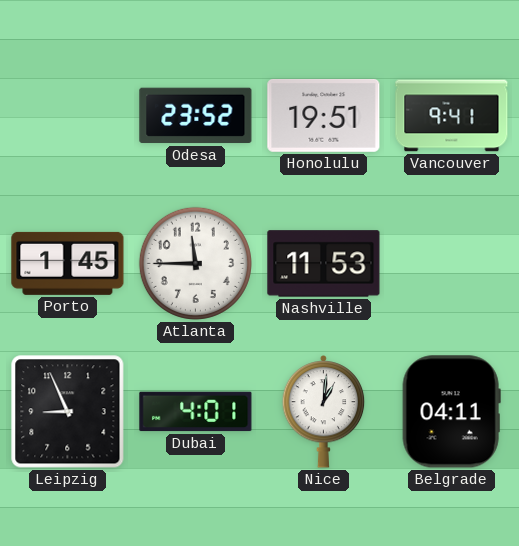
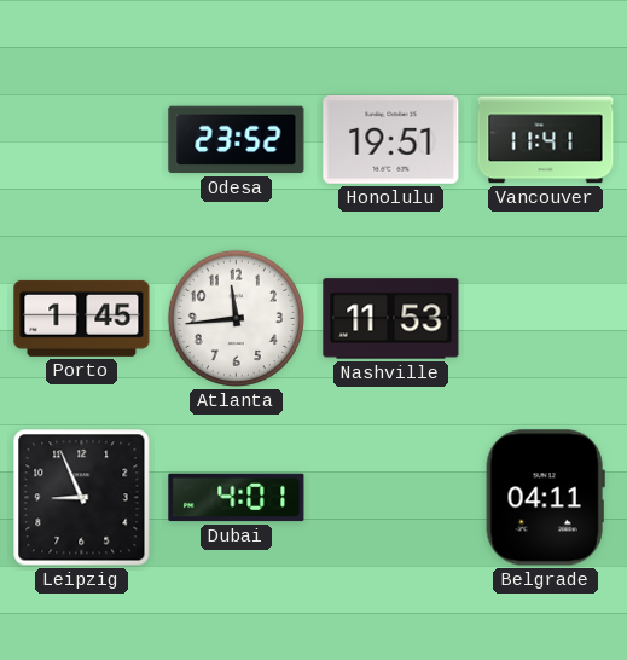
Vancouver: 9:41 -> 11:41 (546, 140)
Atlanta: 11:45 -> 11:44 (236, 318)
Nice: 1:01 -> none (324, 411)
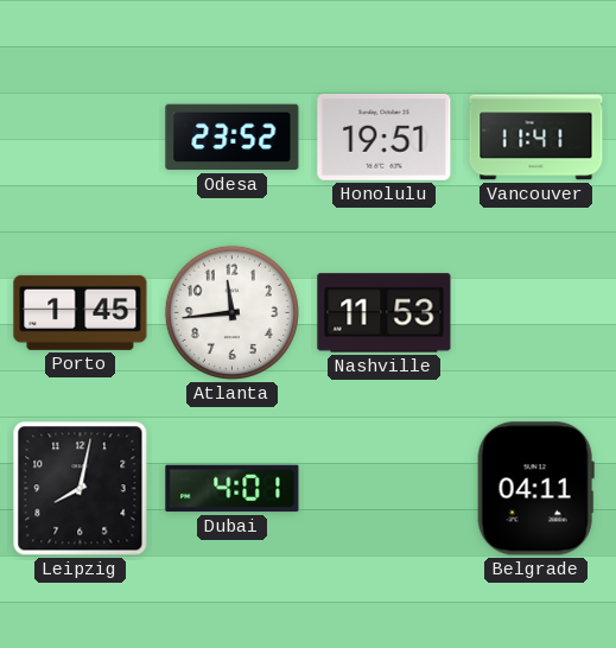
Leipzig: 8:56 -> 8:02 (81, 489)
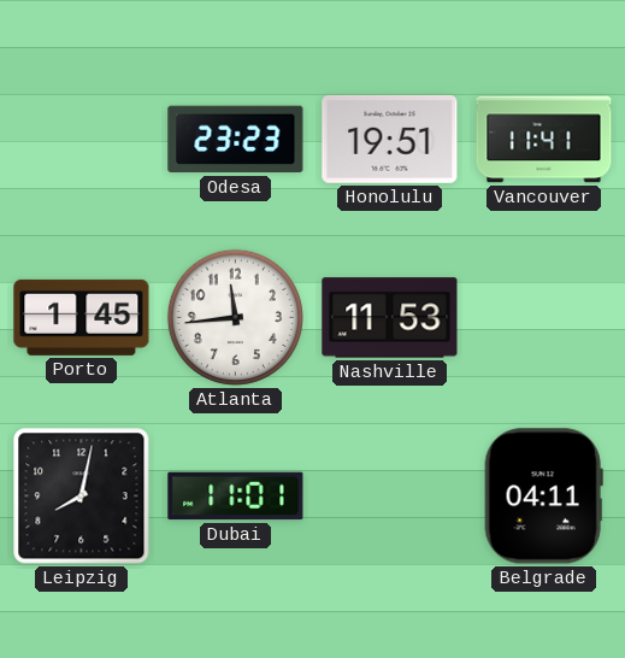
Odesa: 23:52 -> 23:23 (236, 140)
Dubai: 4:01 -> 11:01 (236, 497)
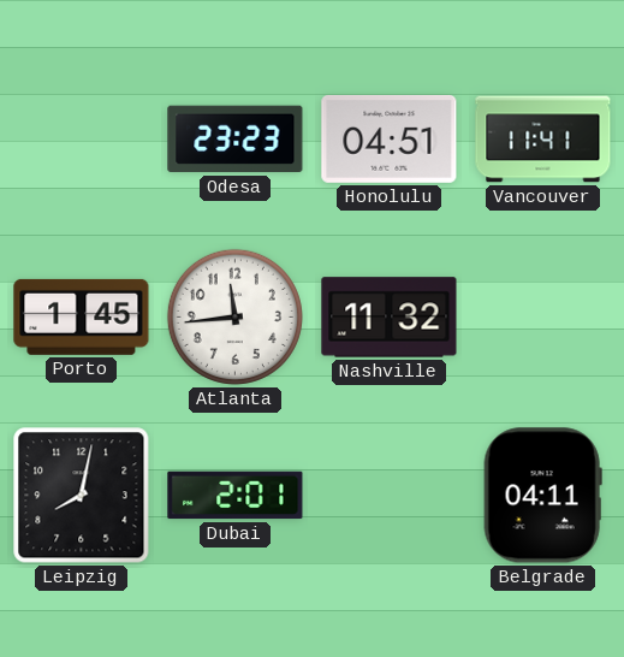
Honolulu: 19:51 -> 04:51 (390, 138)
Nashville: 11:53 -> 11:32 (390, 318)
Dubai: 11:01 -> 2:01 (236, 496)
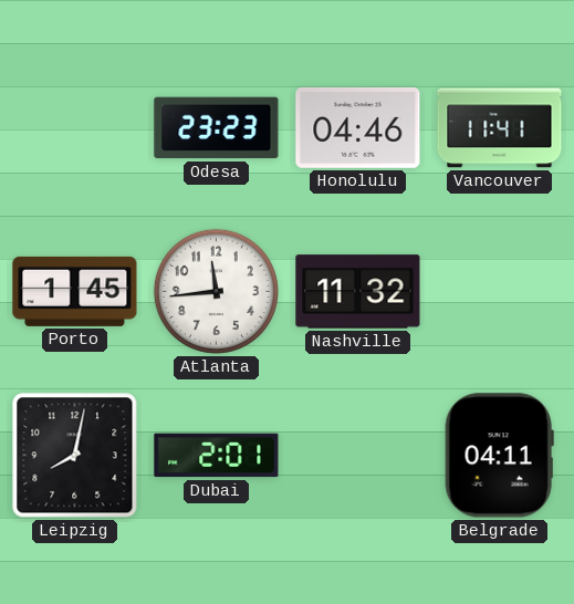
Honolulu: 04:51 -> 04:46 (358, 127)
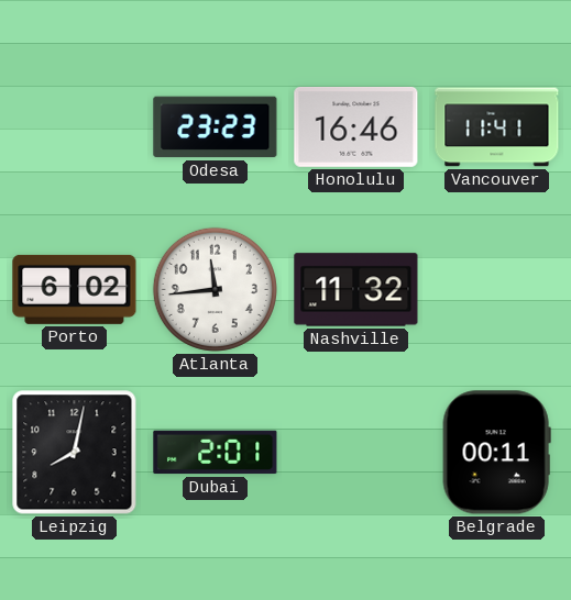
Honolulu: 04:46 -> 16:46 (356, 126)
Porto: 1:45 -> 6:02 (75, 289)
Belgrade: 04:11 -> 00:11 (496, 453)
